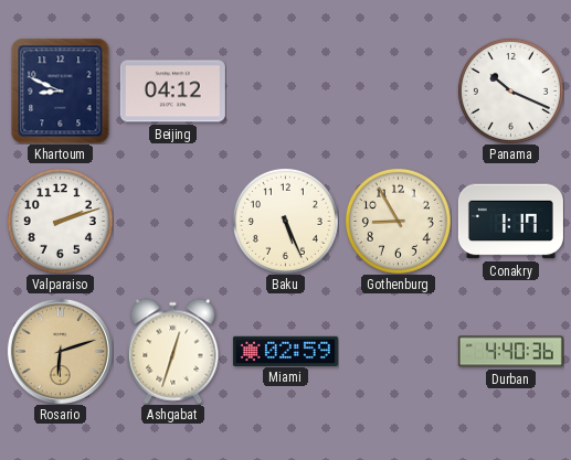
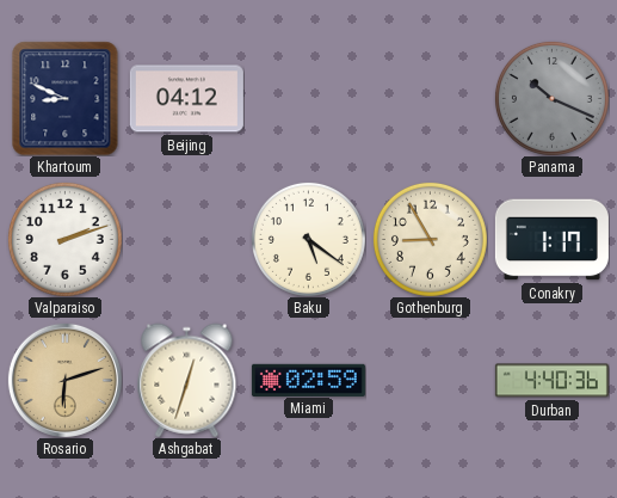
Panama dial: white -> grey (551, 98)
Baku: 5:26 -> 5:21 (308, 239)
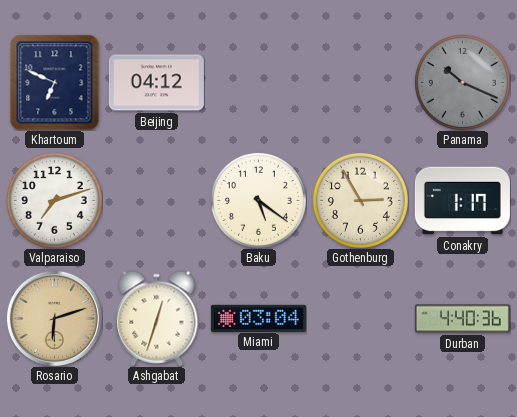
Khartoum: 8:49 -> 6:49 (55, 82)
Valparaiso: 2:12 -> 7:12 (54, 200)
Gothenburg: 8:55 -> 2:55 (360, 200)
Miami: 02:59 -> 03:04 (258, 318)
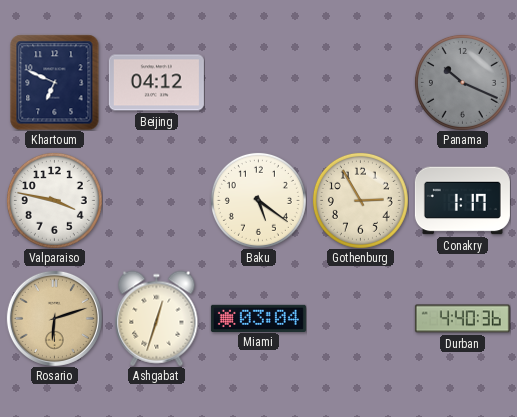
Valparaiso: 7:12 -> 3:47 (54, 200)
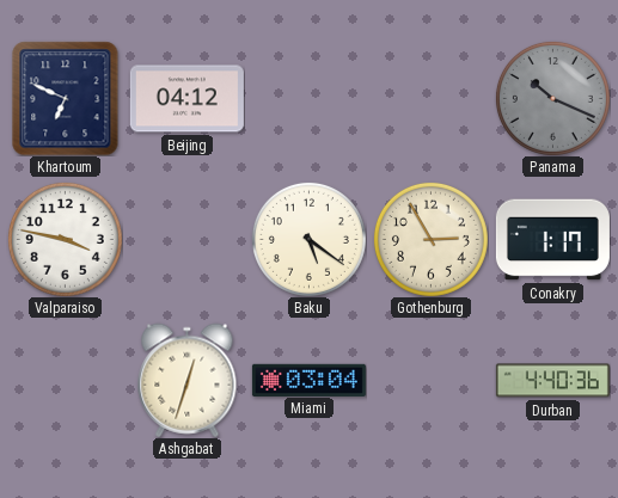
Rosario: 6:12 -> none (54, 318)
